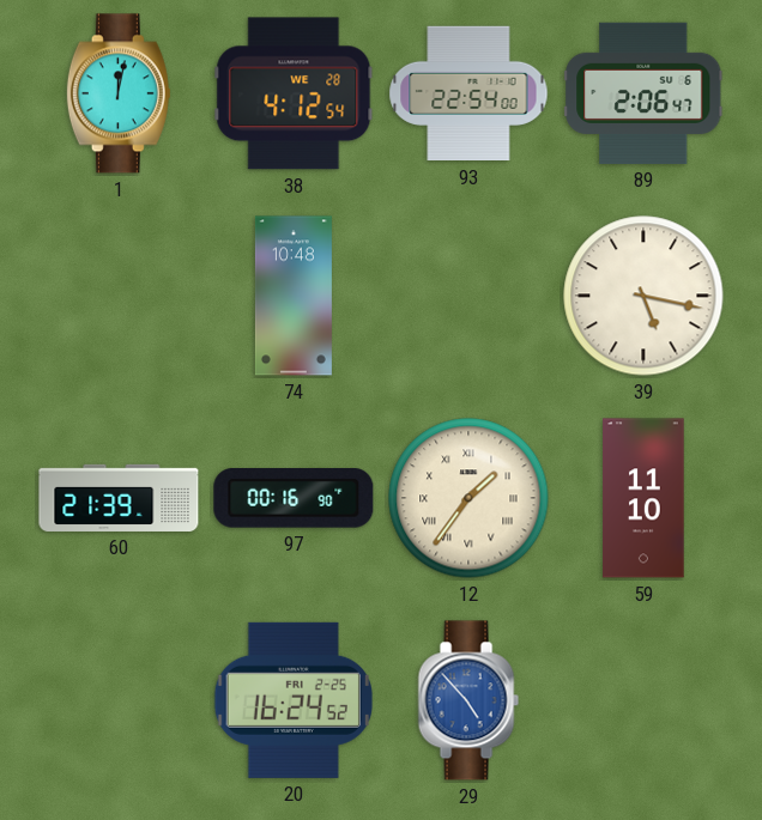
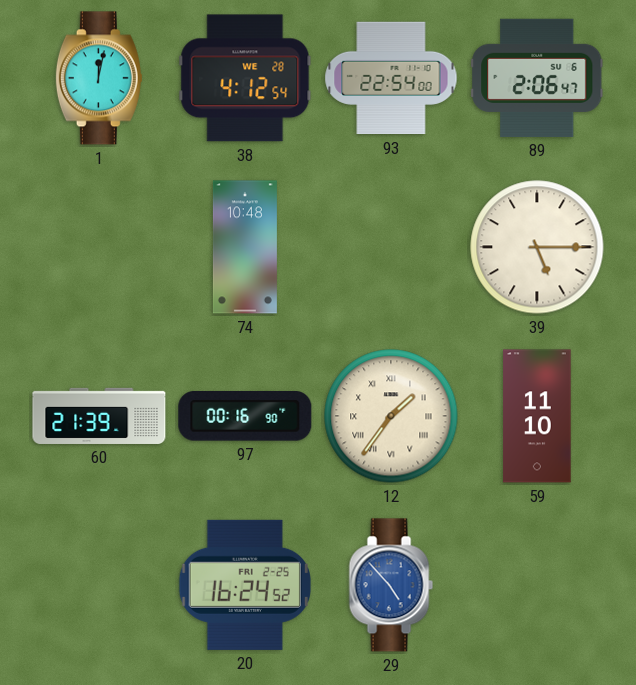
39: 5:17 -> 5:15 (537, 247)
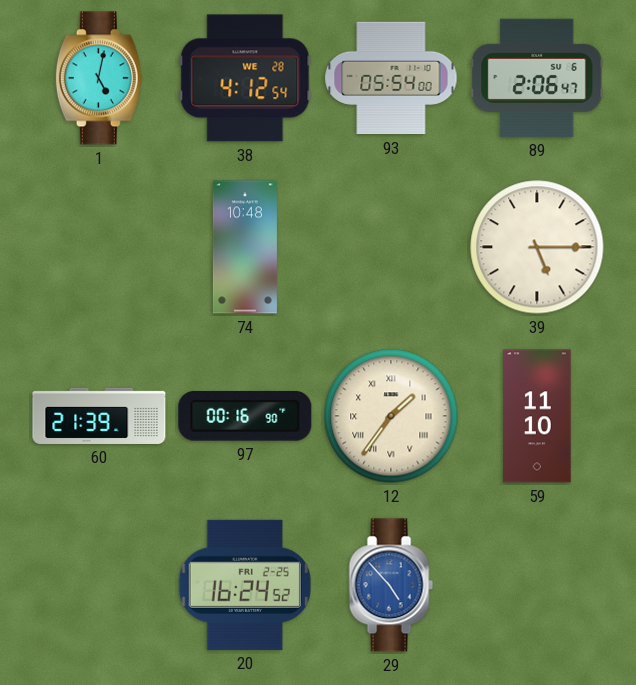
1: 12:02 -> 5:02 (99, 78)
93: 22:54 -> 05:54 (391, 78)
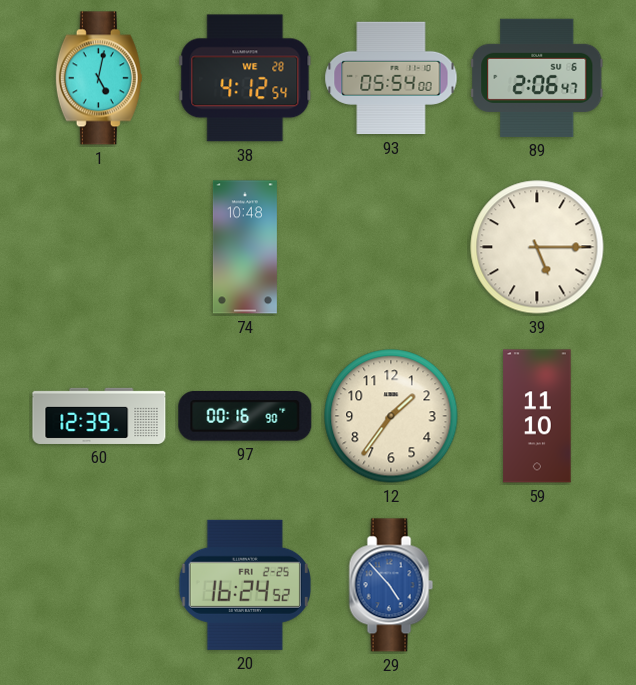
60: 21:39 -> 12:39 (99, 416)
12 numerals: Roman -> Arabic (391, 416)
